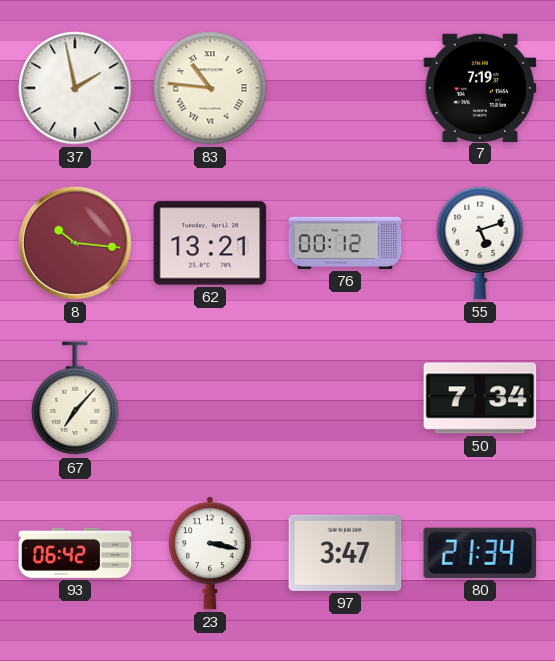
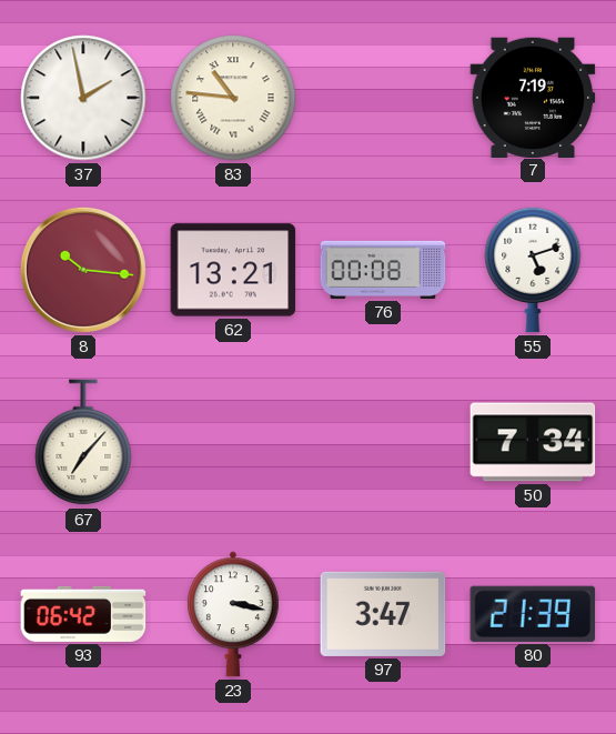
76: 00:12 -> 00:08 (383, 270)
80: 21:34 -> 21:39 (533, 614)
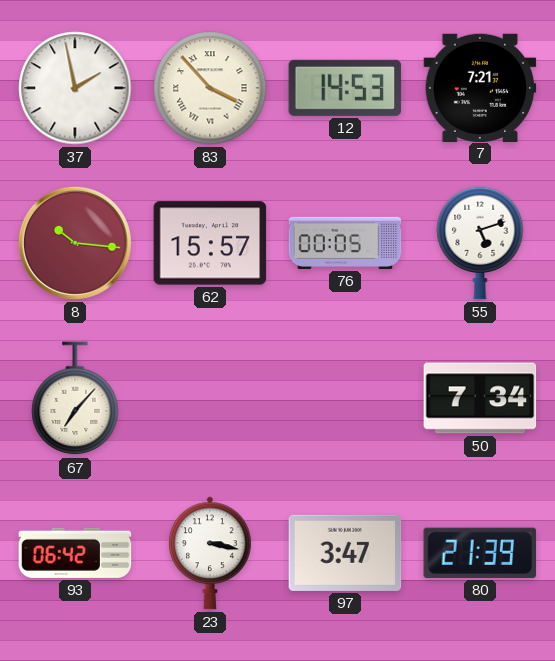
83: 10:46 -> 3:53 (210, 88)
12: none -> 14:53 (345, 88)
7: 7:19 -> 7:21 (480, 87)
62: 13:21 -> 15:57 (210, 243)
76: 00:08 -> 00:05 (345, 243)
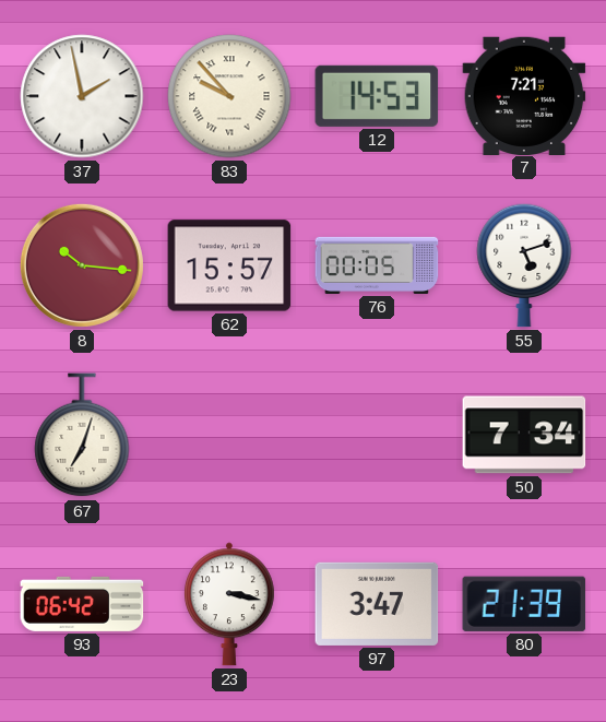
83: 3:53 -> 9:53 (229, 96)
67: 7:07 -> 7:03 (82, 436)
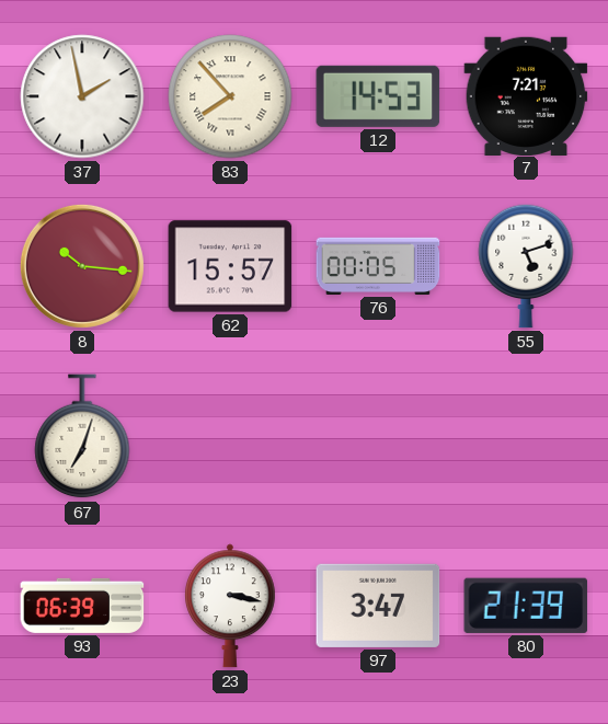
83: 9:53 -> 7:53 (230, 96)
50: 7:34 -> none (524, 435)
93: 06:42 -> 06:39 (82, 606)
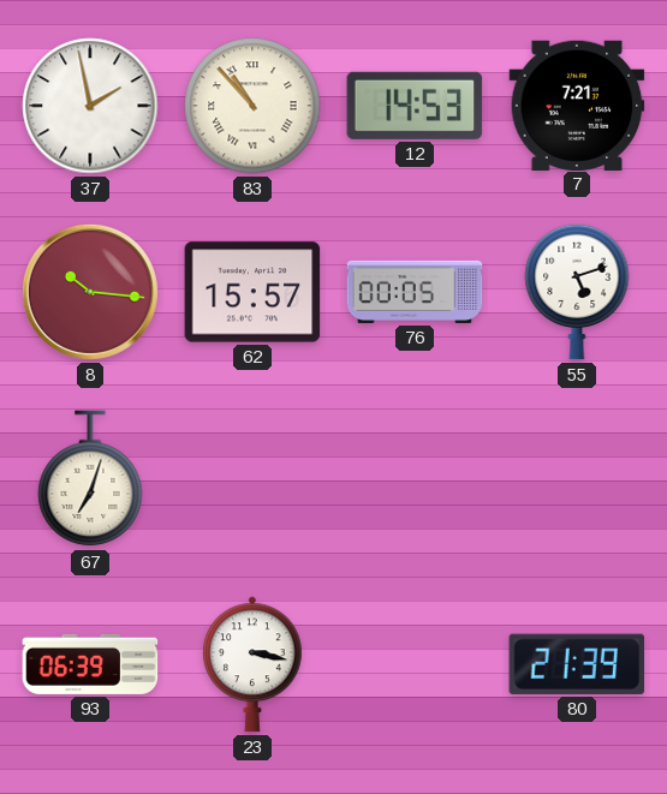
83: 7:53 -> 10:53 (252, 106)
97: 3:47 -> none (378, 606)
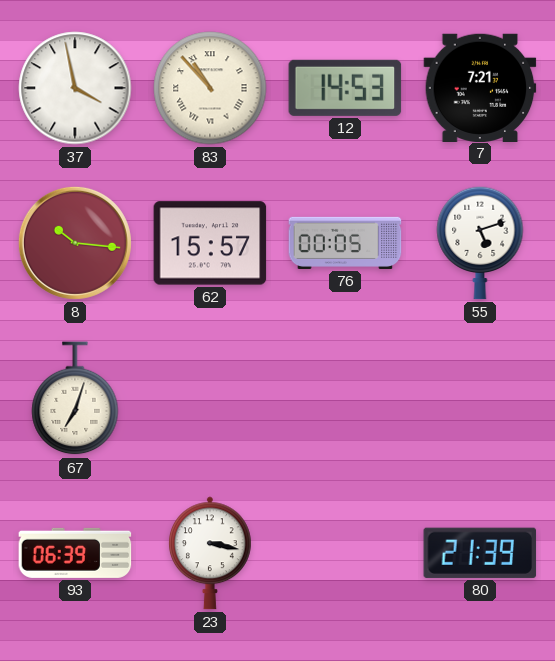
37: 1:58 -> 3:58 (75, 88)
